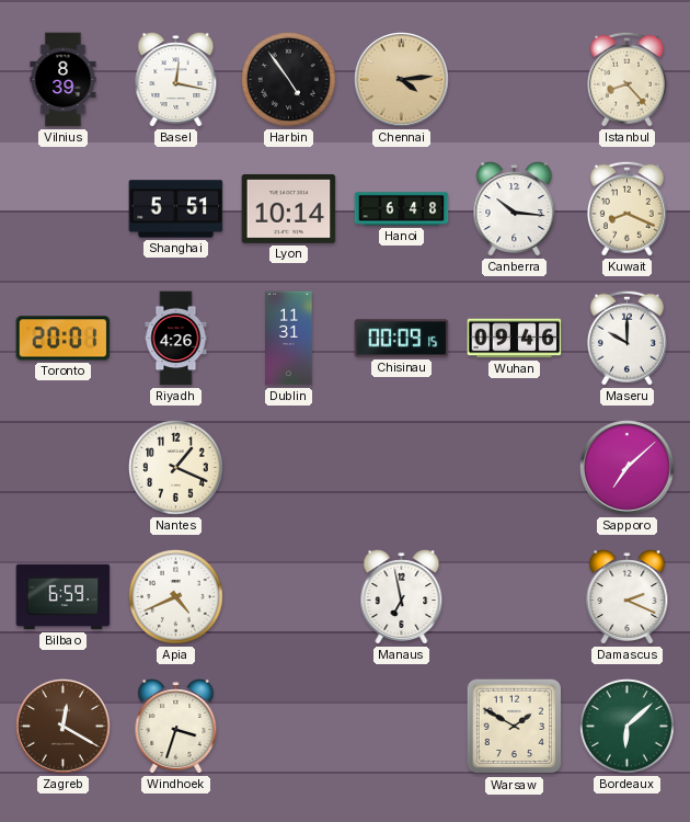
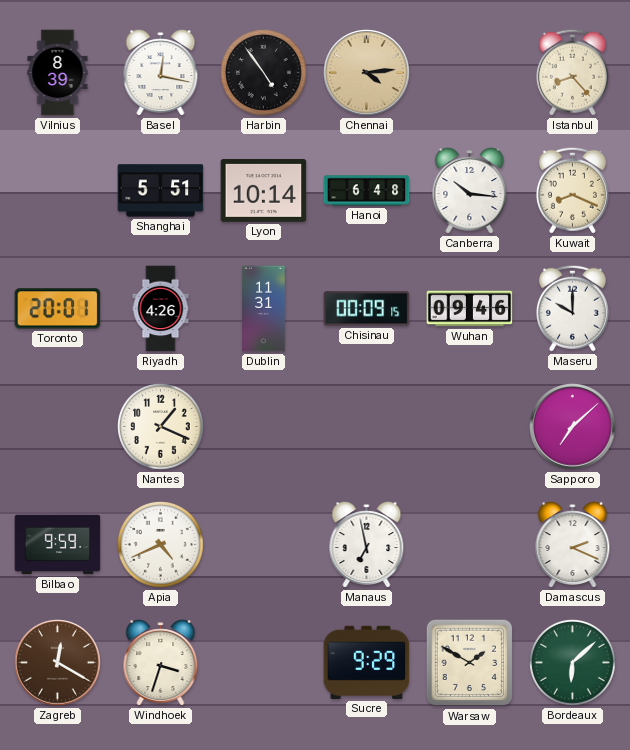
Bilbao: 6:59 -> 9:59 (58, 545)
Sucre: none -> 9:29 (367, 662)
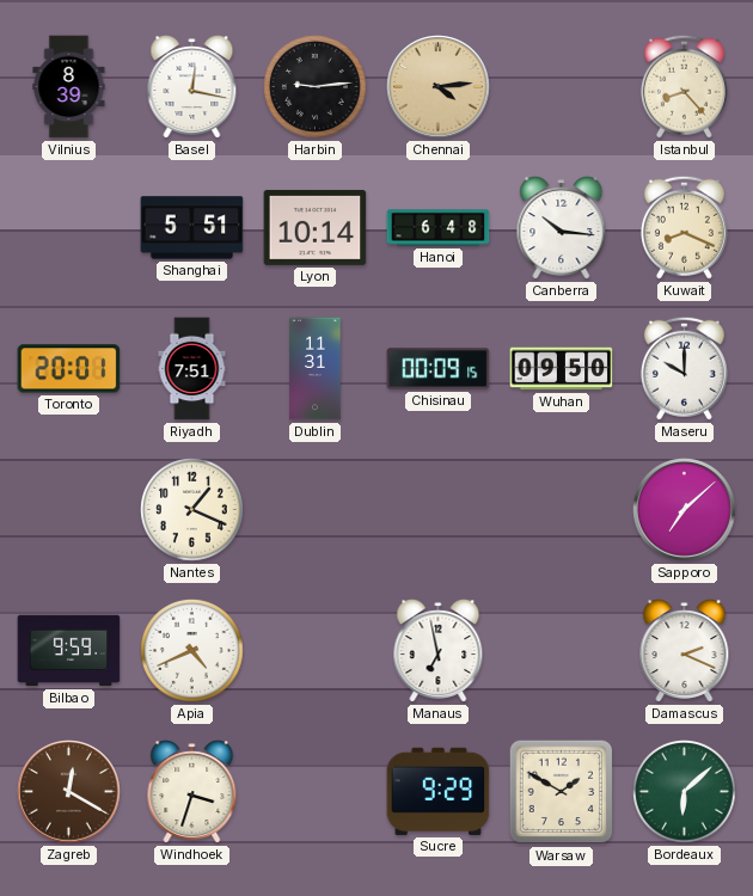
Harbin: 4:54 -> 9:14 (316, 87)
Riyadh: 4:26 -> 7:51 (192, 369)
Wuhan: 09:46 -> 09:50 (562, 369)
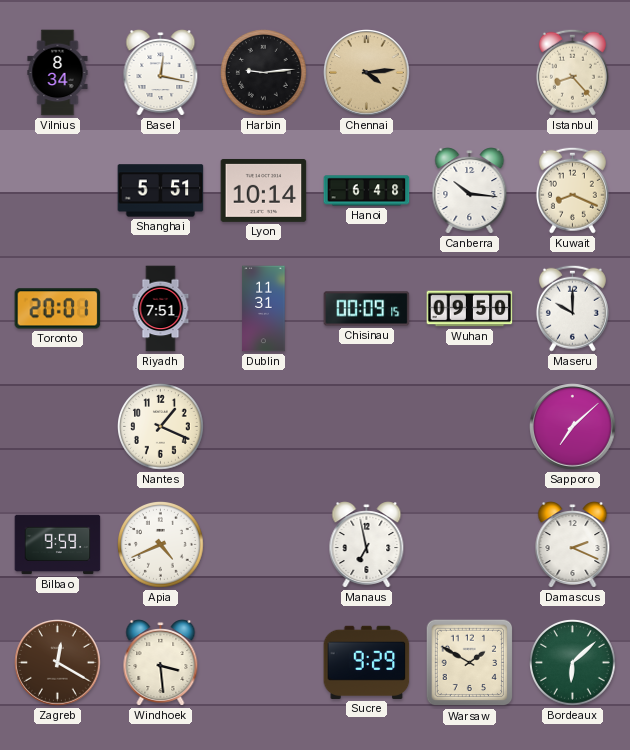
Vilnius: 8:39 -> 8:34 (58, 73)
Windhoek: 3:33 -> 3:29 (161, 663)
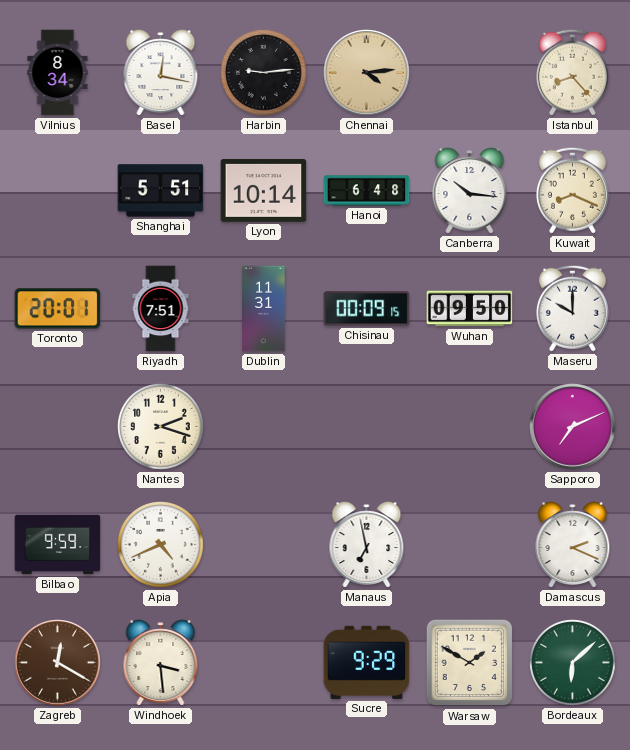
Nantes: 1:19 -> 2:18 (161, 427)
Sapporo: 7:08 -> 7:11 (573, 427)
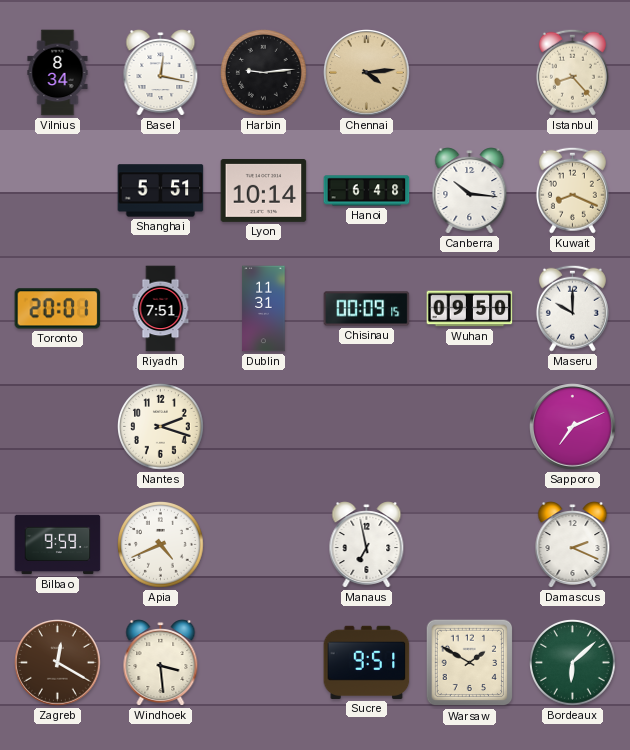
Sucre: 9:29 -> 9:51 (367, 662)
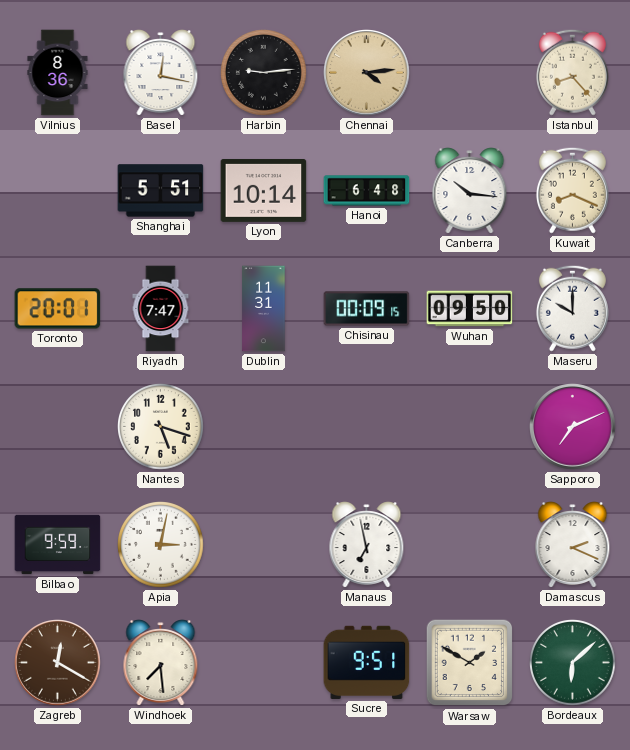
Vilnius: 8:34 -> 8:36 (58, 73)
Riyadh: 7:51 -> 7:47 (161, 309)
Nantes: 2:18 -> 5:18 (161, 427)
Apia: 4:41 -> 3:02 (161, 545)
Windhoek: 3:29 -> 7:29 (161, 663)
